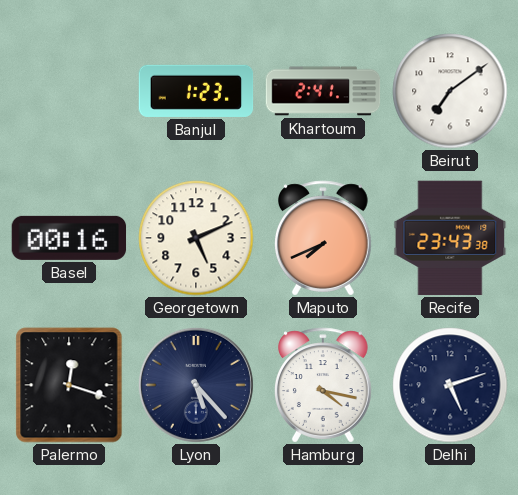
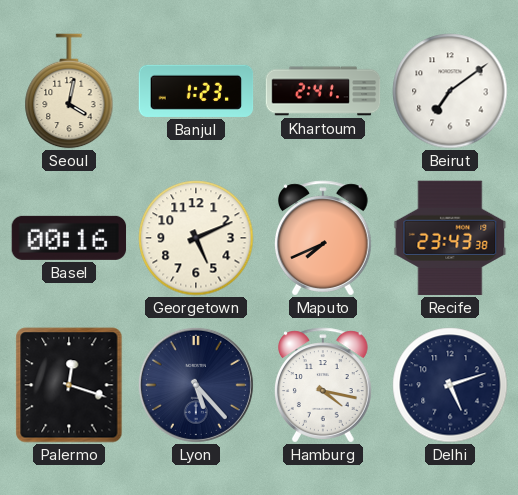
Seoul: none -> 4:02 (69, 91)
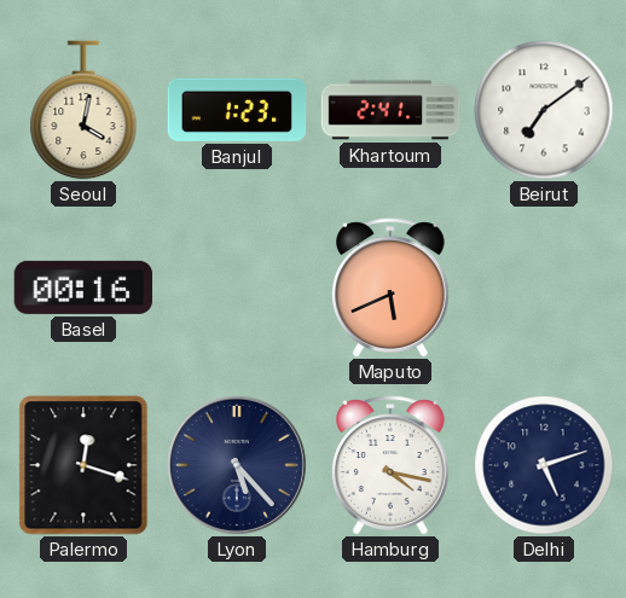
Georgetown: 5:11 -> none (196, 238)
Maputo: 7:41 -> 5:41 (390, 288)
Recife: 23:43 -> none (450, 238)
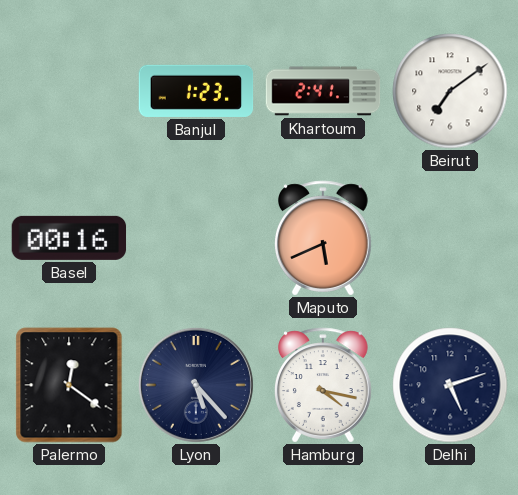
Seoul: 4:02 -> none (83, 110)
Palermo: 12:18 -> 12:21 (69, 385)
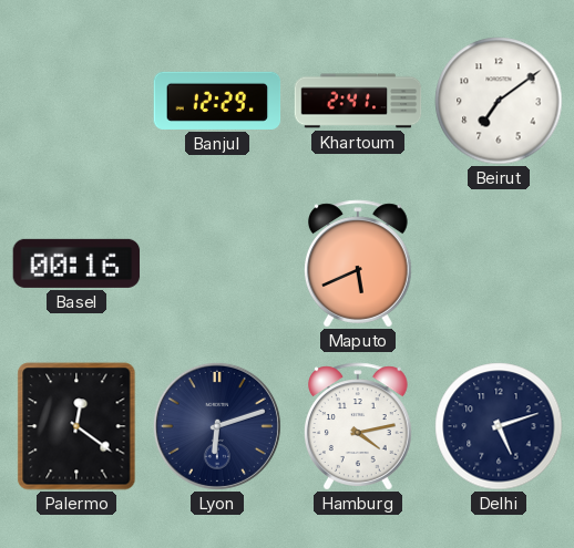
Banjul: 1:23 -> 12:29 (217, 101)
Lyon: 5:23 -> 6:12 (217, 426)
Hamburg: 4:17 -> 4:13 (358, 426)
